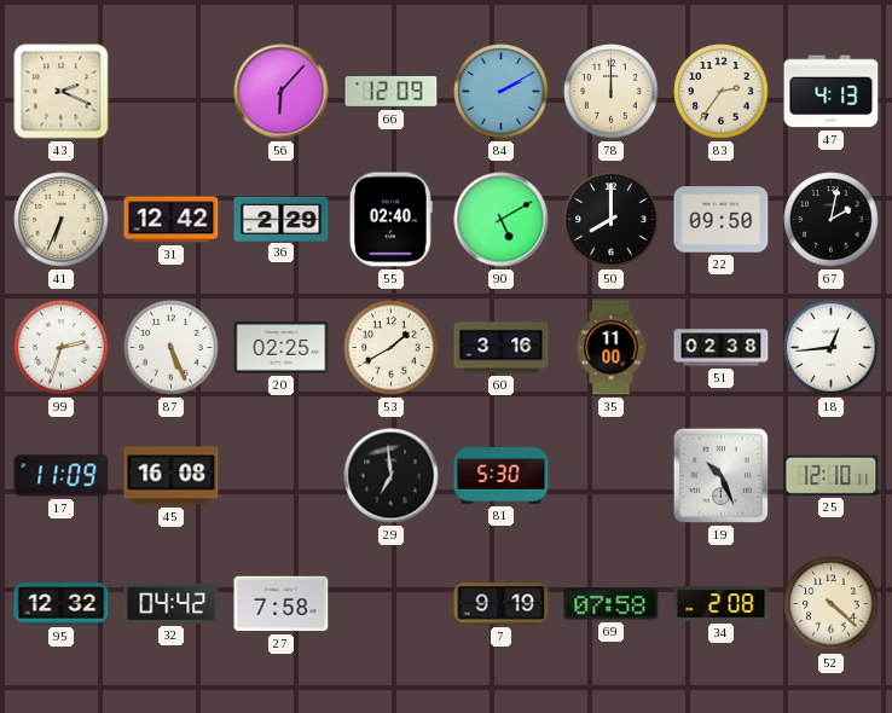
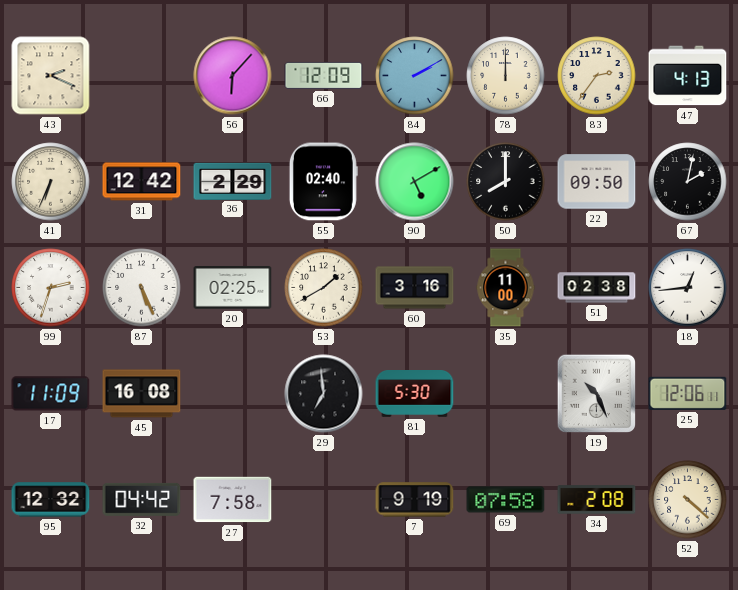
25: 12:10 -> 12:06 (688, 393)
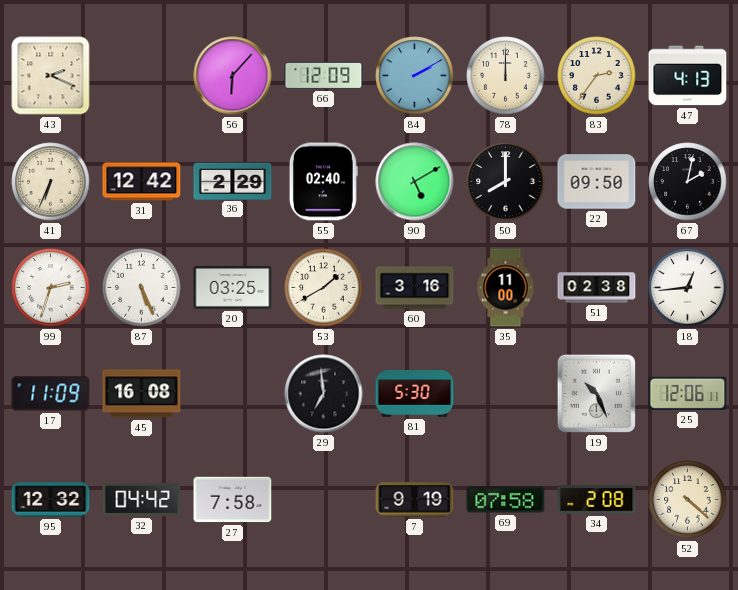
20: 02:25 -> 03:25 (233, 288)
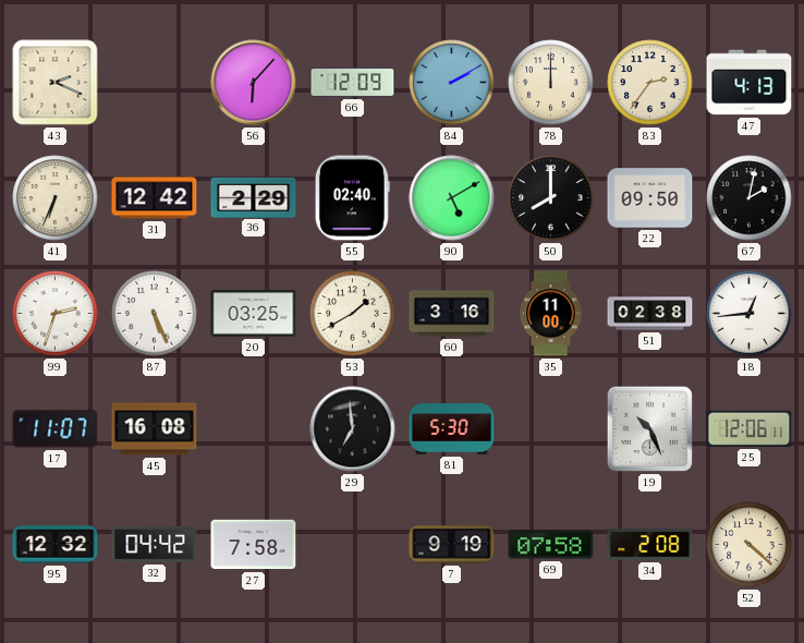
17: 11:09 -> 11:07 (56, 429)
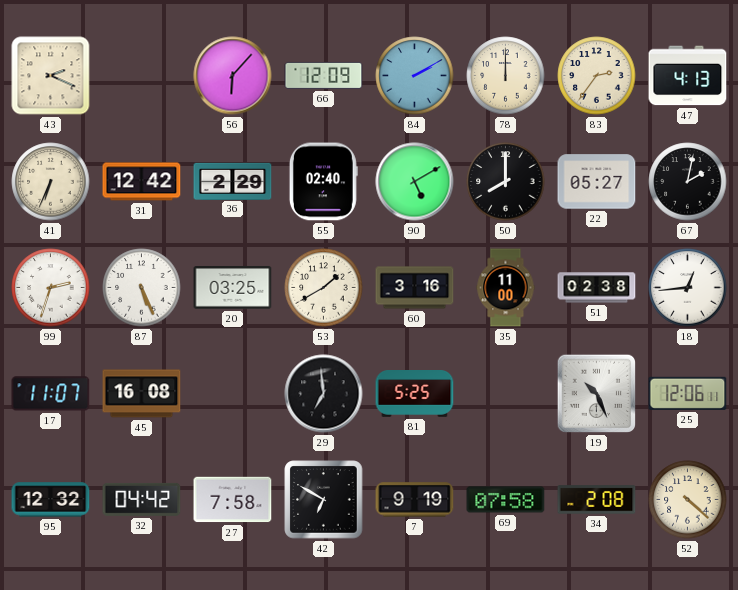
22: 09:50 -> 05:27 (597, 182)
81: 5:30 -> 5:25 (415, 394)
42: none -> 6:50 (324, 500)
